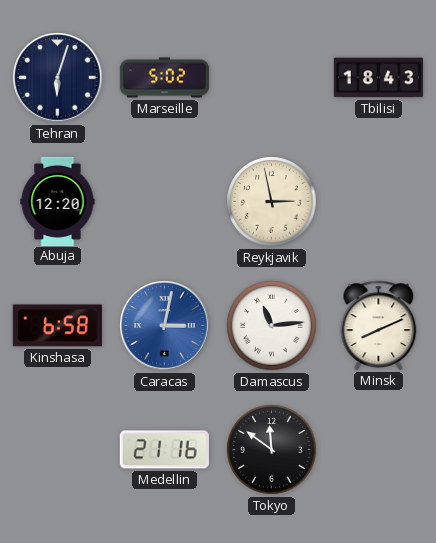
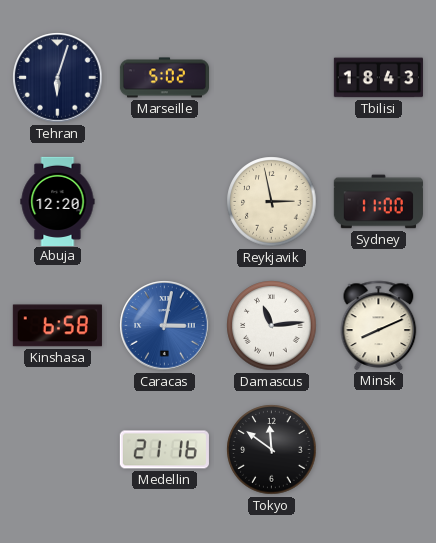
Sydney: none -> 11:00 (378, 202)
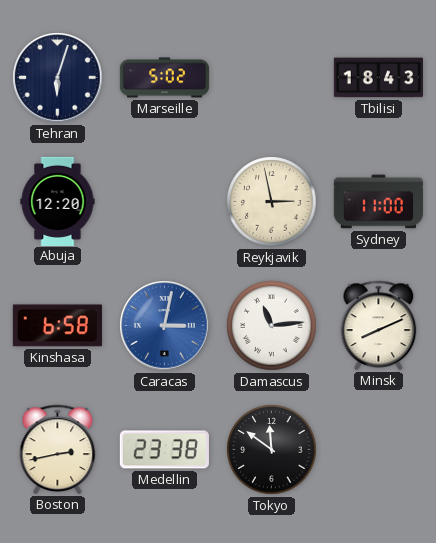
Boston: none -> 2:43 (58, 449)
Medellin: 21:16 -> 23:38 (164, 450)
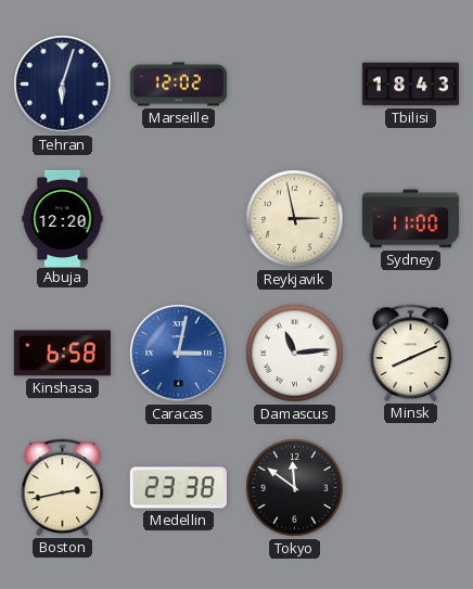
Marseille: 5:02 -> 12:02 (178, 85)
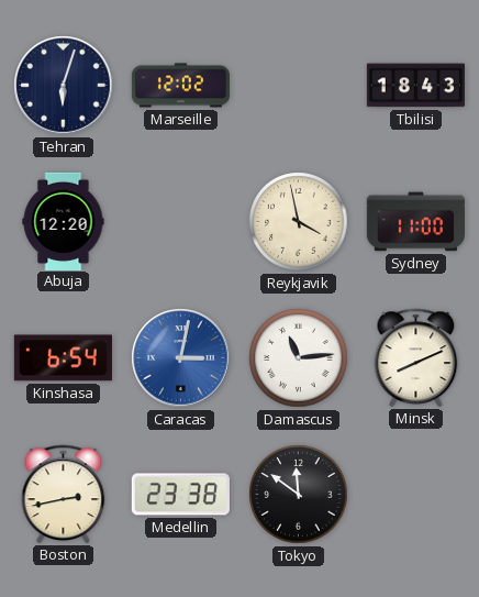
Reykjavik: 2:58 -> 3:58 (299, 222)
Kinshasa: 6:58 -> 6:54 (63, 358)
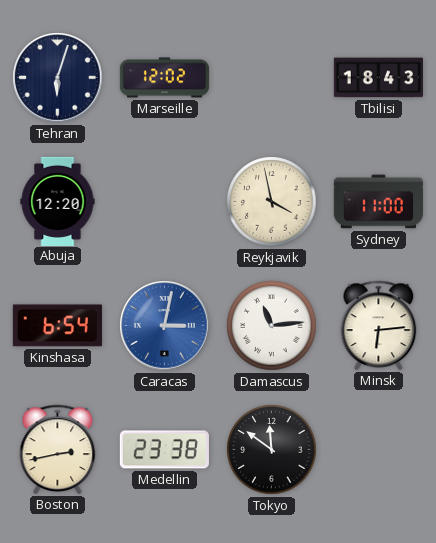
Minsk: 8:11 -> 6:14 (379, 325)
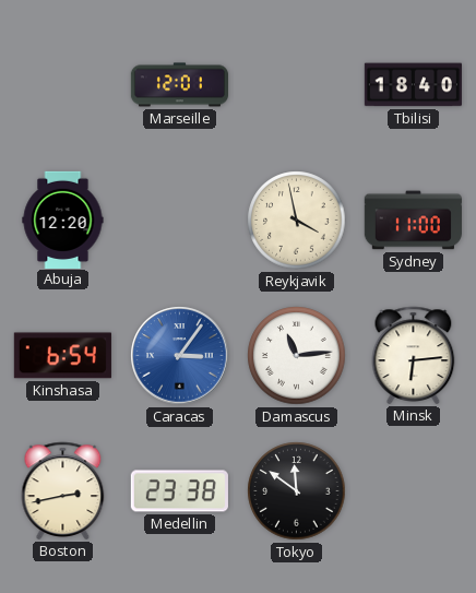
Tehran: 6:03 -> none (58, 78)
Marseille: 12:02 -> 12:01 (179, 85)
Tbilisi: 18:43 -> 18:40 (413, 85)
Caracas: 3:02 -> 3:06 (180, 356)
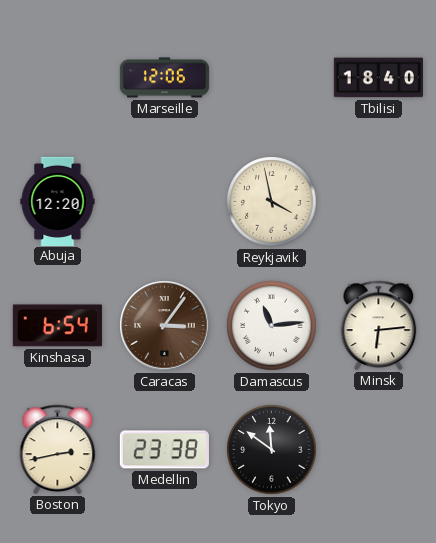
Marseille: 12:01 -> 12:06 (164, 78)
Sydney: 11:00 -> none (413, 221)
Caracas dial: blue -> brown (165, 326)
